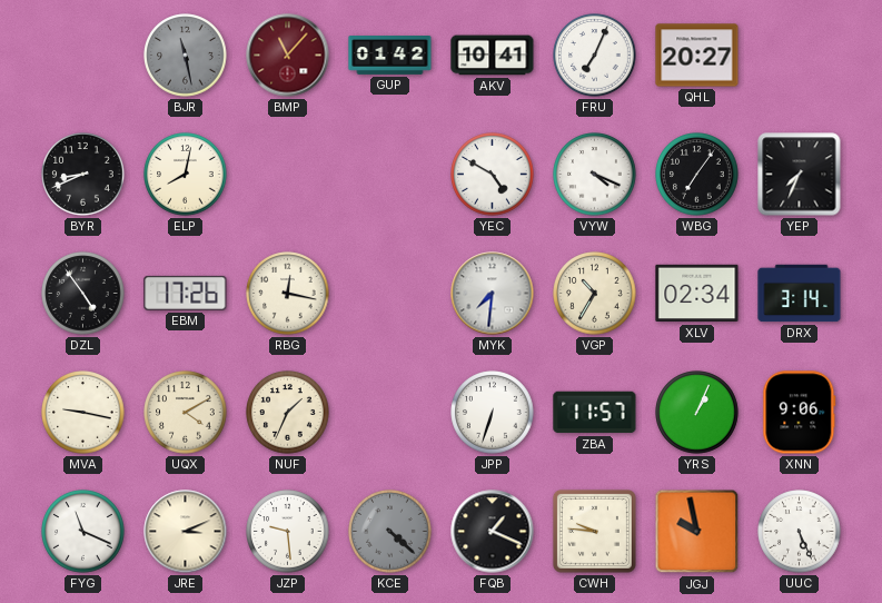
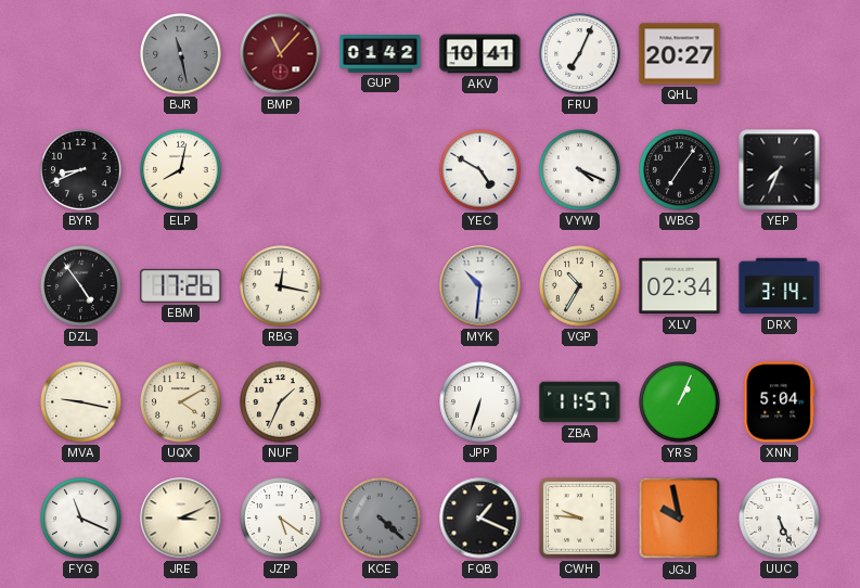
MYK: 7:31 -> 10:31 (480, 286)
XNN: 9:06 -> 5:04 (780, 402)
JZP: 9:29 -> 5:21 (281, 519)
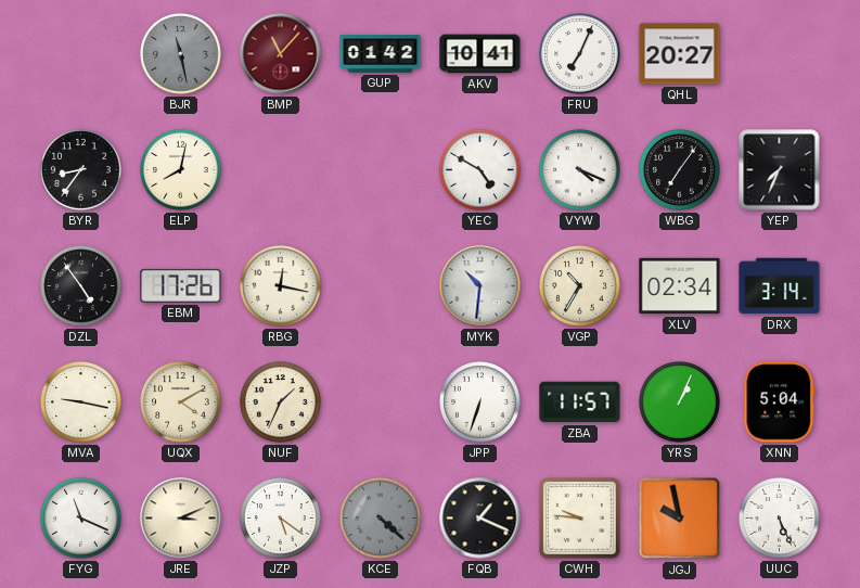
BYR: 8:41 -> 8:36 (81, 170)
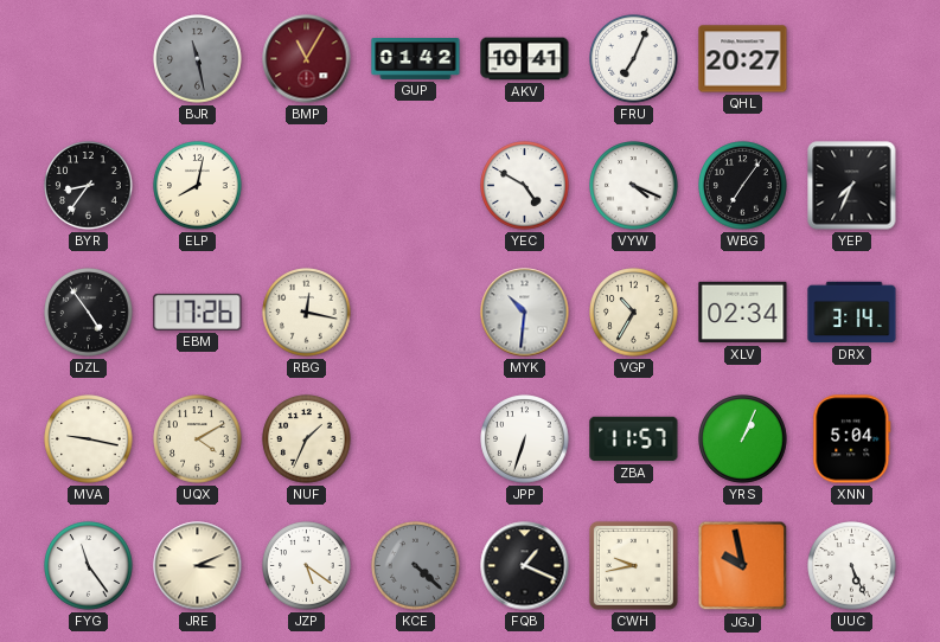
BMP: 11:07 -> 11:05 (307, 59)
FYG: 11:19 -> 11:24 (89, 566)
CWH: 9:46 -> 9:43 (633, 565)
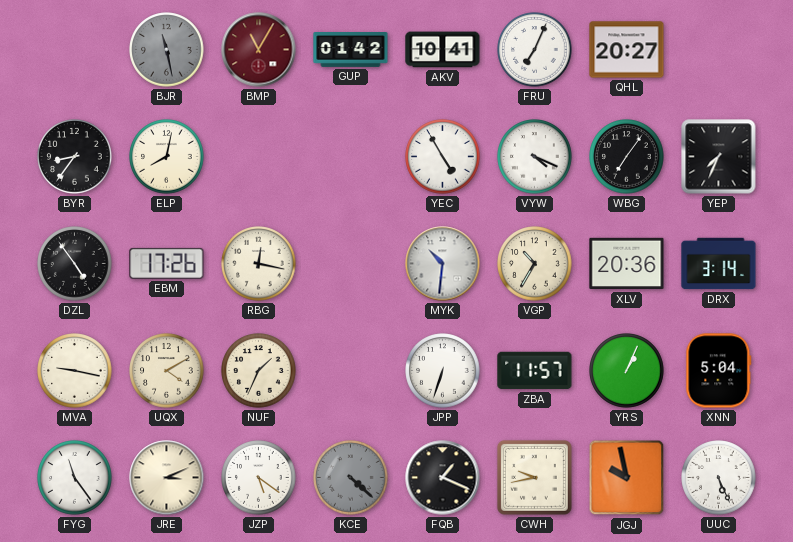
YEC: 4:50 -> 4:55 (443, 157)
XLV: 02:34 -> 20:36 (627, 264)
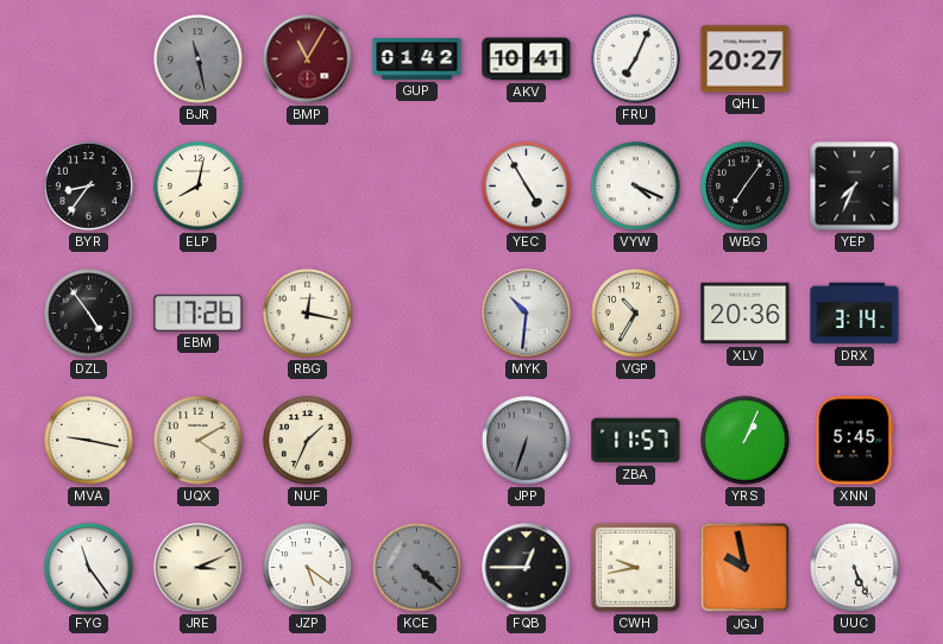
JPP dial: white -> grey (527, 441)
XNN: 5:04 -> 5:45 (855, 441)
FQB: 1:19 -> 12:45 (527, 568)
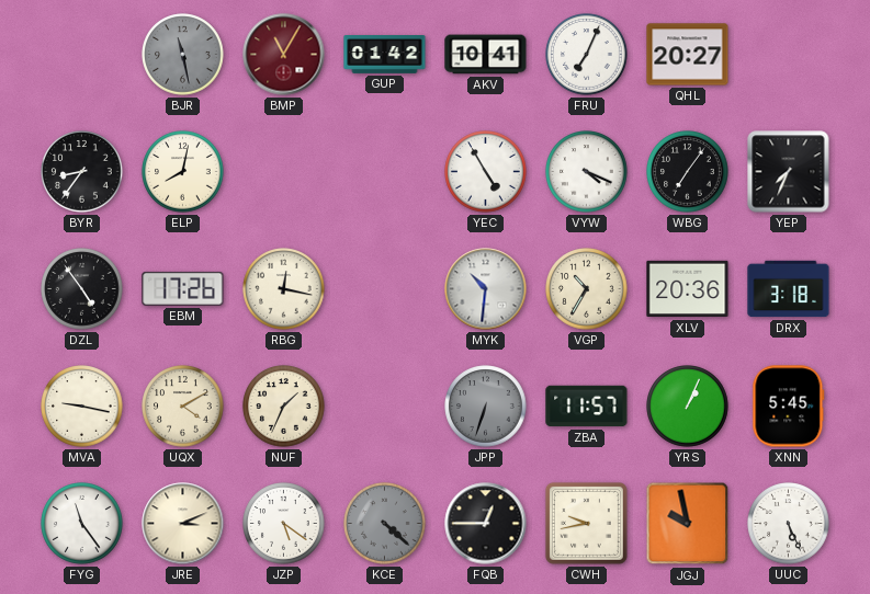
DRX: 3:14 -> 3:18 (789, 289)
